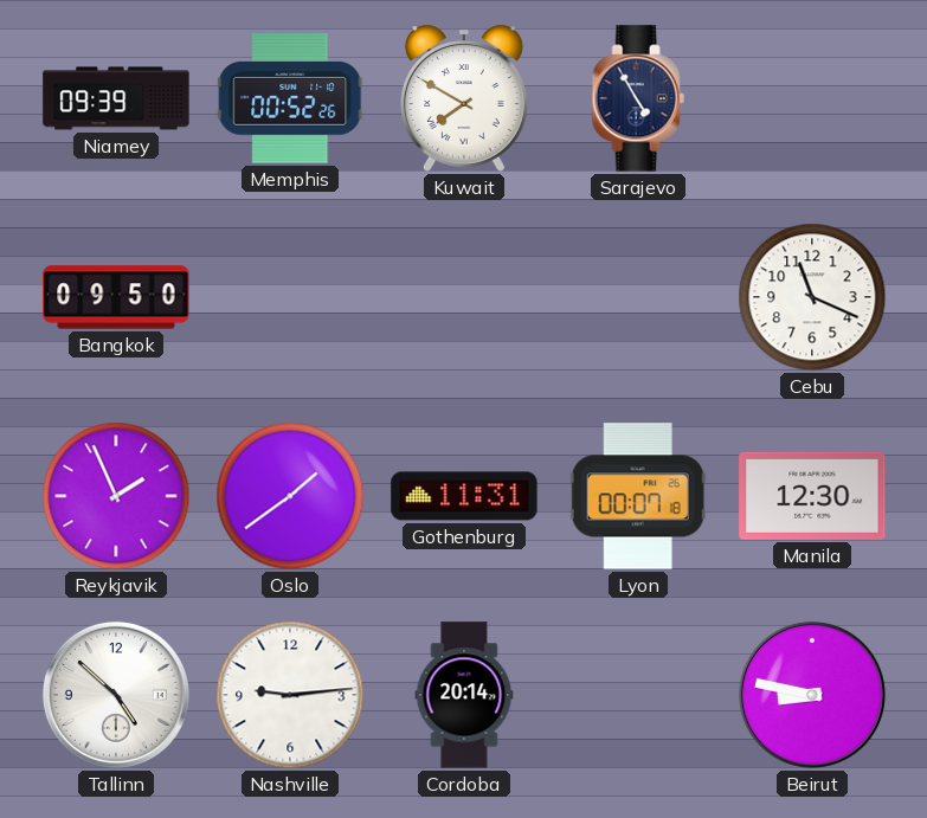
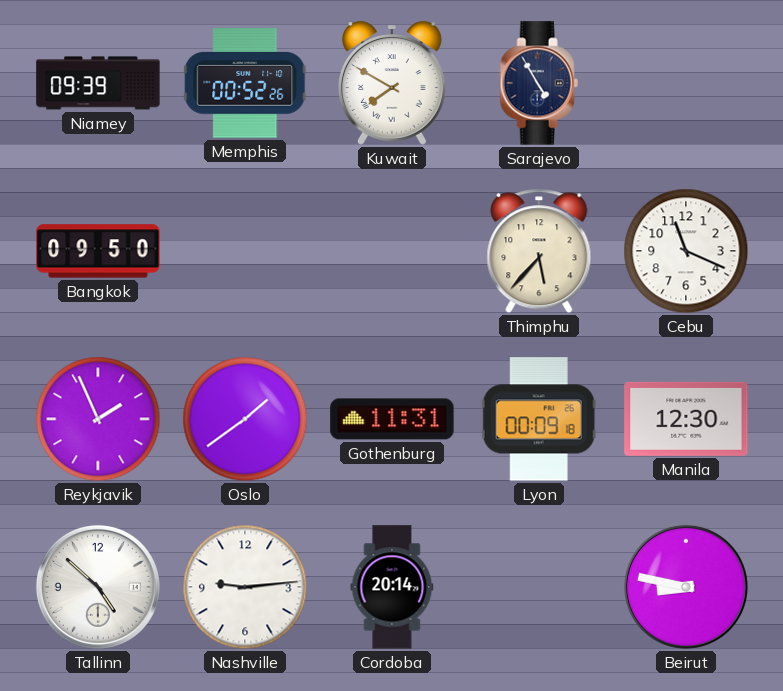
Thimphu: none -> 5:37 (539, 251)
Lyon: 00:07 -> 00:09 (539, 419)
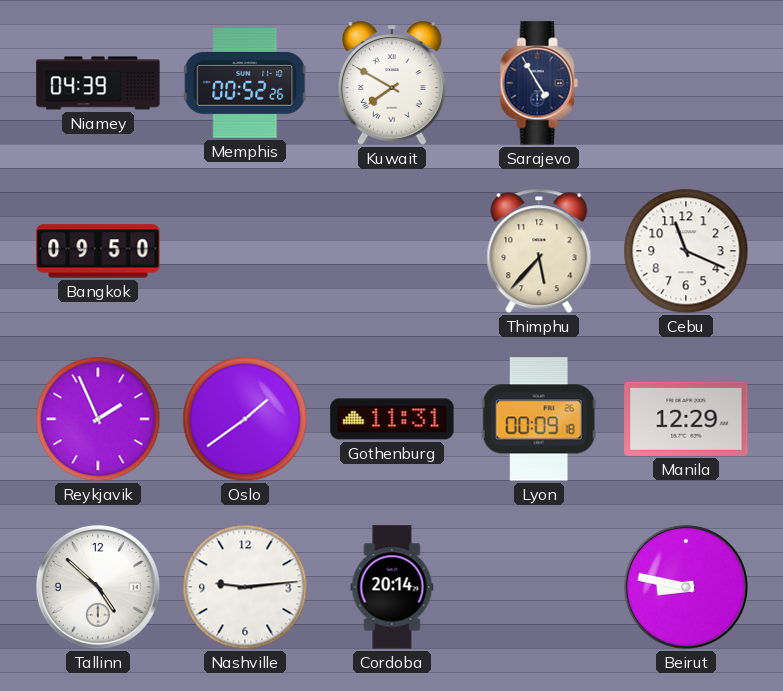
Niamey: 09:39 -> 04:39 (98, 83)
Manila: 12:30 -> 12:29 (686, 419)
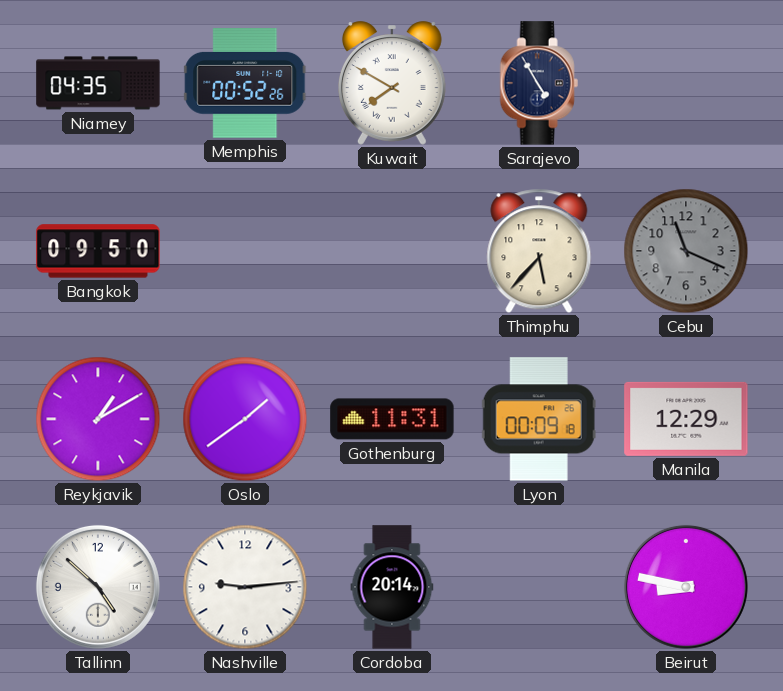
Niamey: 04:39 -> 04:35 (98, 83)
Cebu dial: white -> grey (686, 251)
Reykjavik: 1:56 -> 1:10 (98, 419)
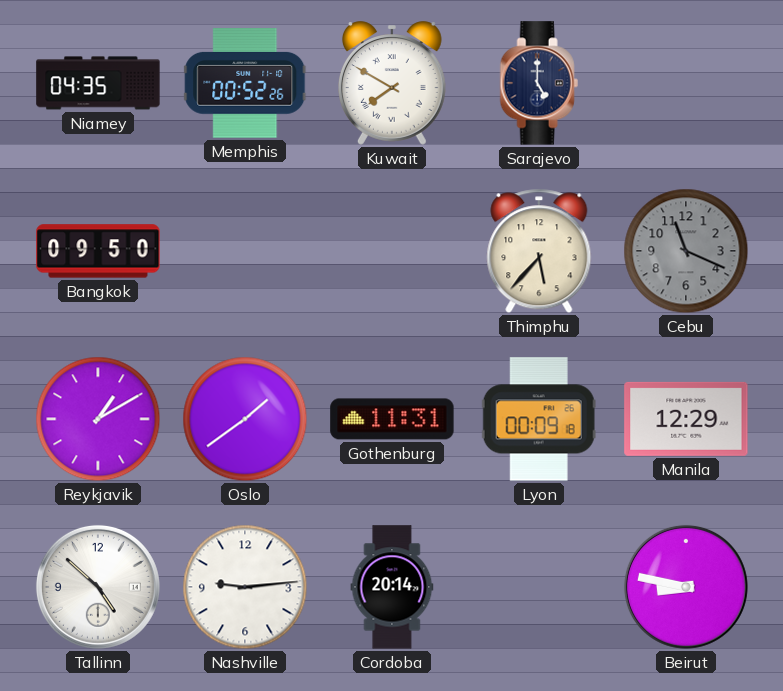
Sarajevo: 4:55 -> 5:00 (539, 83)
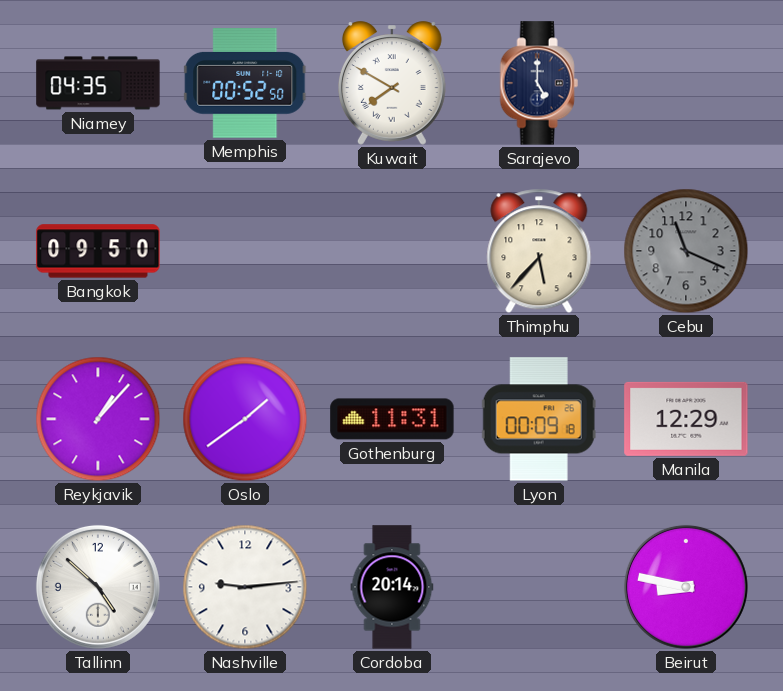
Memphis: 00:52:26 -> 00:52:50 (245, 84)
Reykjavik: 1:10 -> 1:07 (98, 419)
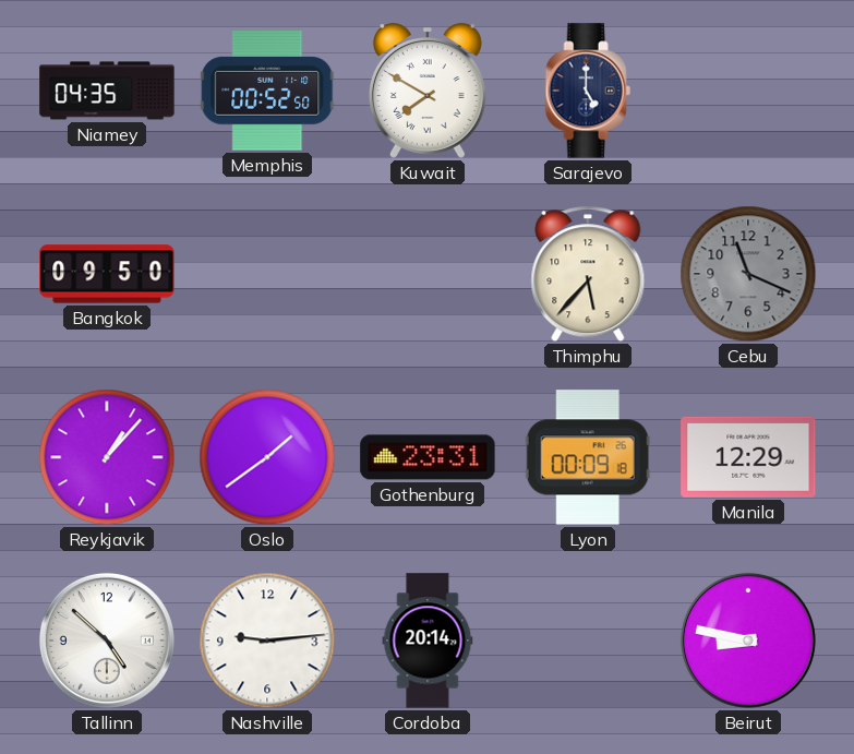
Gothenburg: 11:31 -> 23:31 (428, 457)
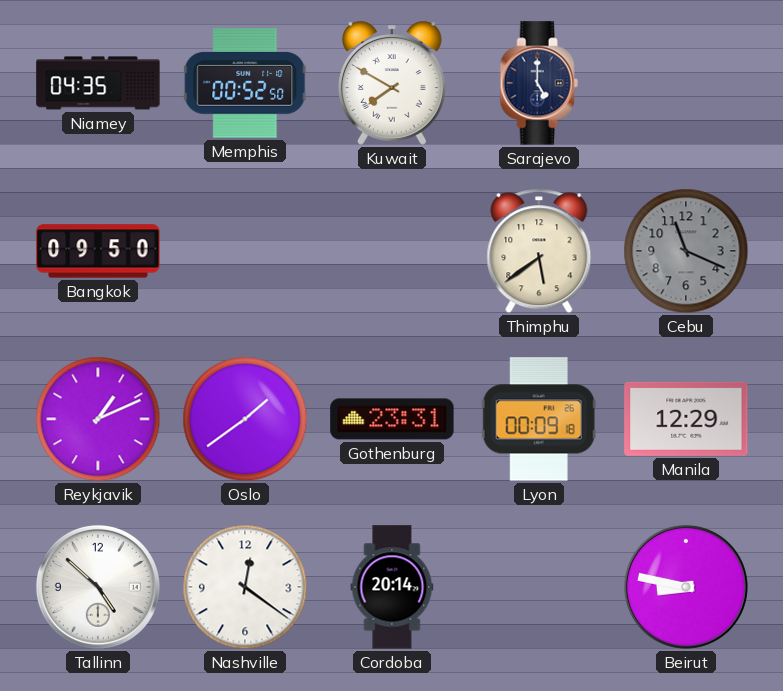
Thimphu: 5:37 -> 5:39 (539, 251)
Reykjavik: 1:07 -> 1:11 (98, 419)
Nashville: 9:14 -> 12:21 (245, 587)
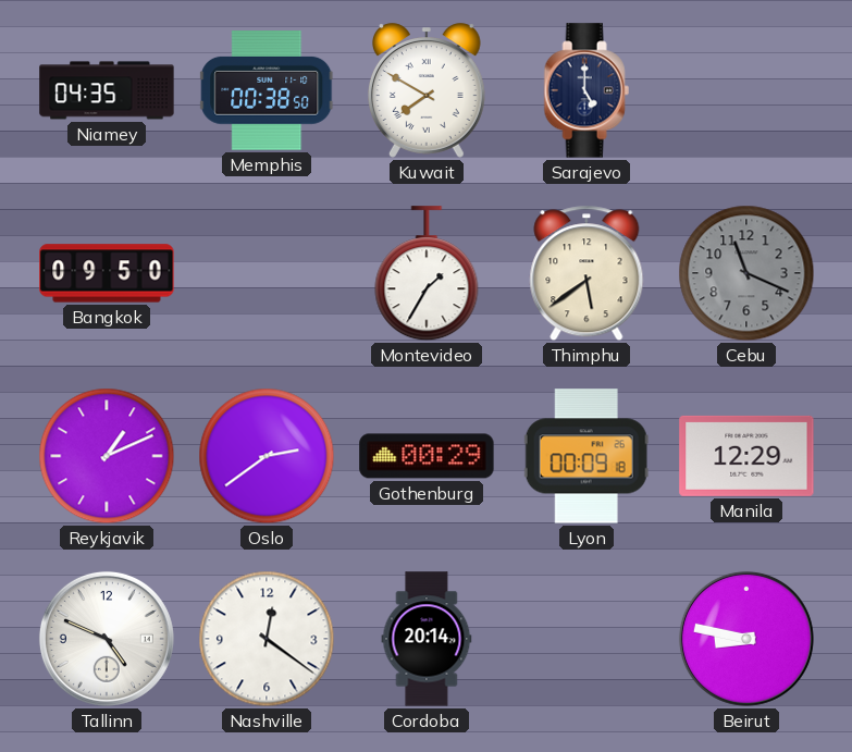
Memphis: 00:52 -> 00:38 (267, 91)
Montevideo: none -> 1:35 (427, 274)
Oslo: 1:39 -> 2:39 (267, 456)
Gothenburg: 23:31 -> 00:29 (427, 456)
Tallinn: 4:52 -> 4:49 (107, 639)
